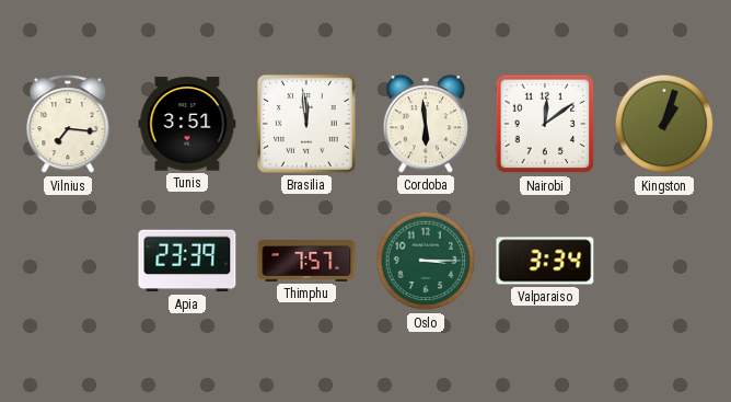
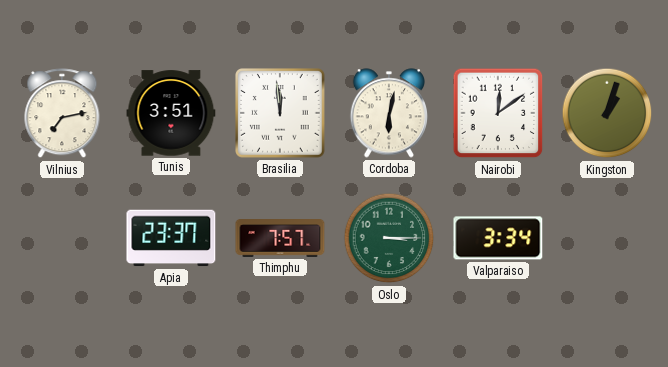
Vilnius: 7:16 -> 7:13 (62, 114)
Cordoba: 5:59 -> 6:02 (388, 113)
Apia: 23:39 -> 23:37 (171, 238)
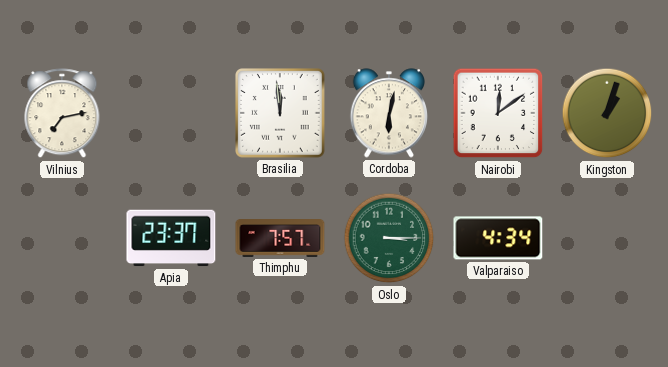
Tunis: 3:51 -> none (171, 113)
Valparaiso: 3:34 -> 4:34 (498, 238)
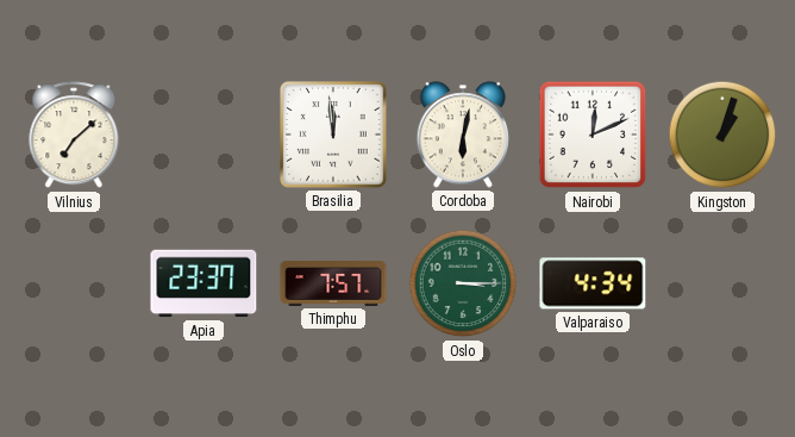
Vilnius: 7:13 -> 7:08 (74, 136)
Nairobi: 12:09 -> 12:11 (593, 135)
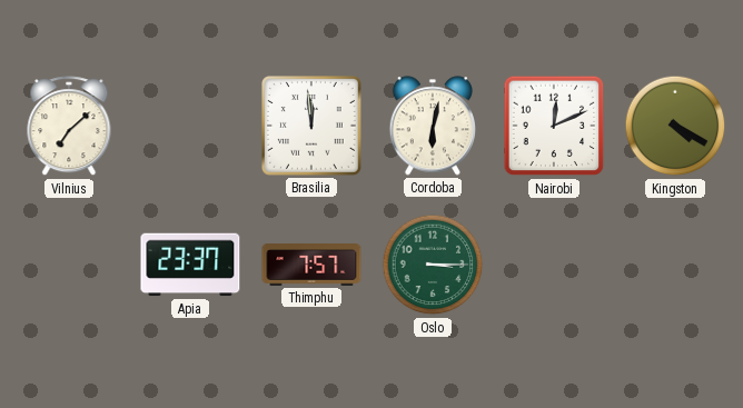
Kingston: 1:03 -> 4:20 (675, 126)
Valparaiso: 4:34 -> none (593, 283)
